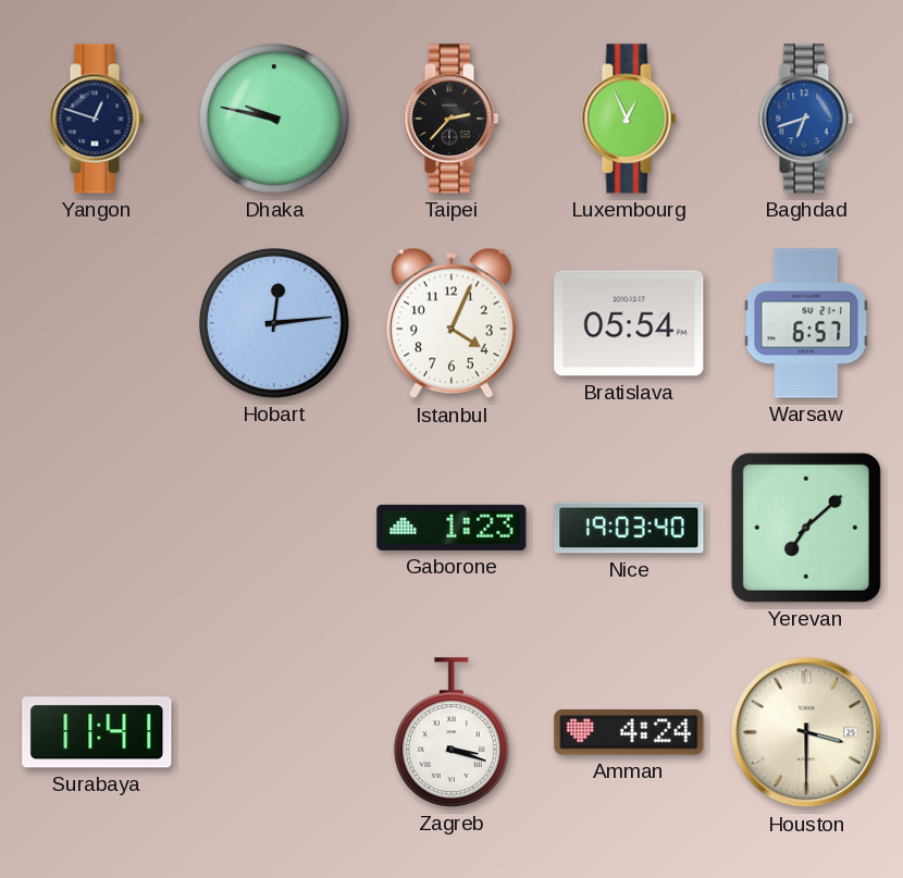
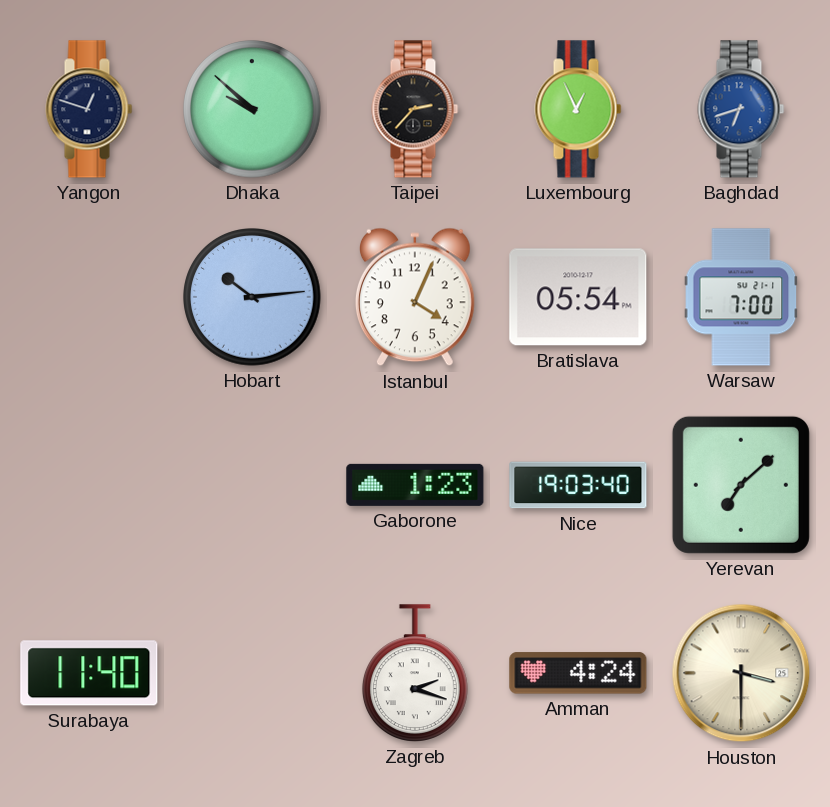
Dhaka: 9:47 -> 9:52 (252, 109)
Hobart: 12:14 -> 10:14 (252, 297)
Warsaw: 6:57 -> 7:00 (741, 297)
Surabaya: 11:41 -> 11:40 (89, 673)
Zagreb: 3:18 -> 2:18 (415, 673)
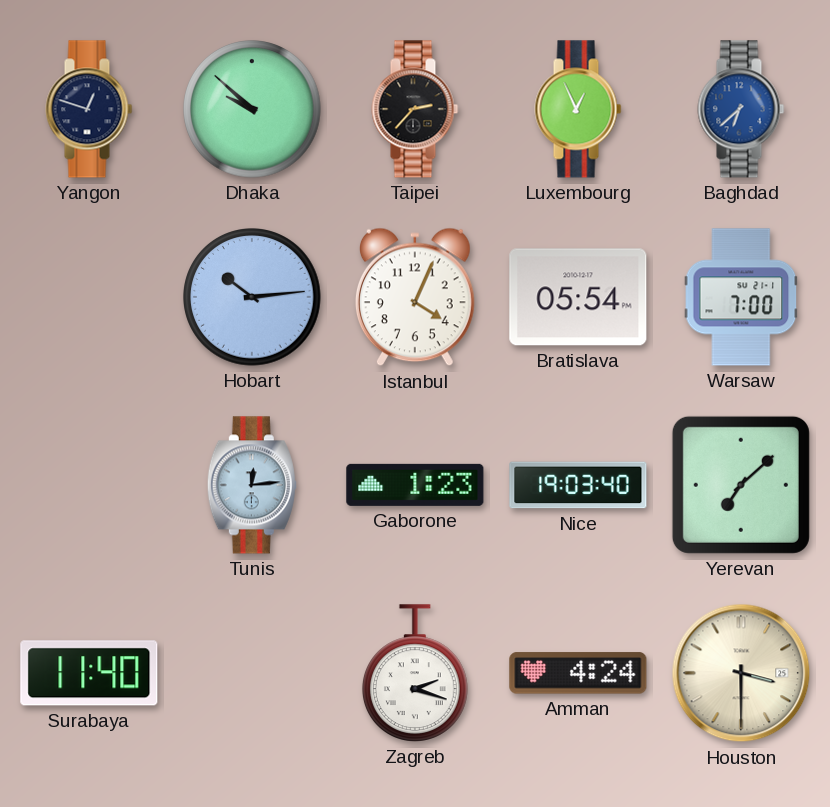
Baghdad: 6:42 -> 6:38 (741, 109)
Tunis: none -> 12:14 (252, 485)
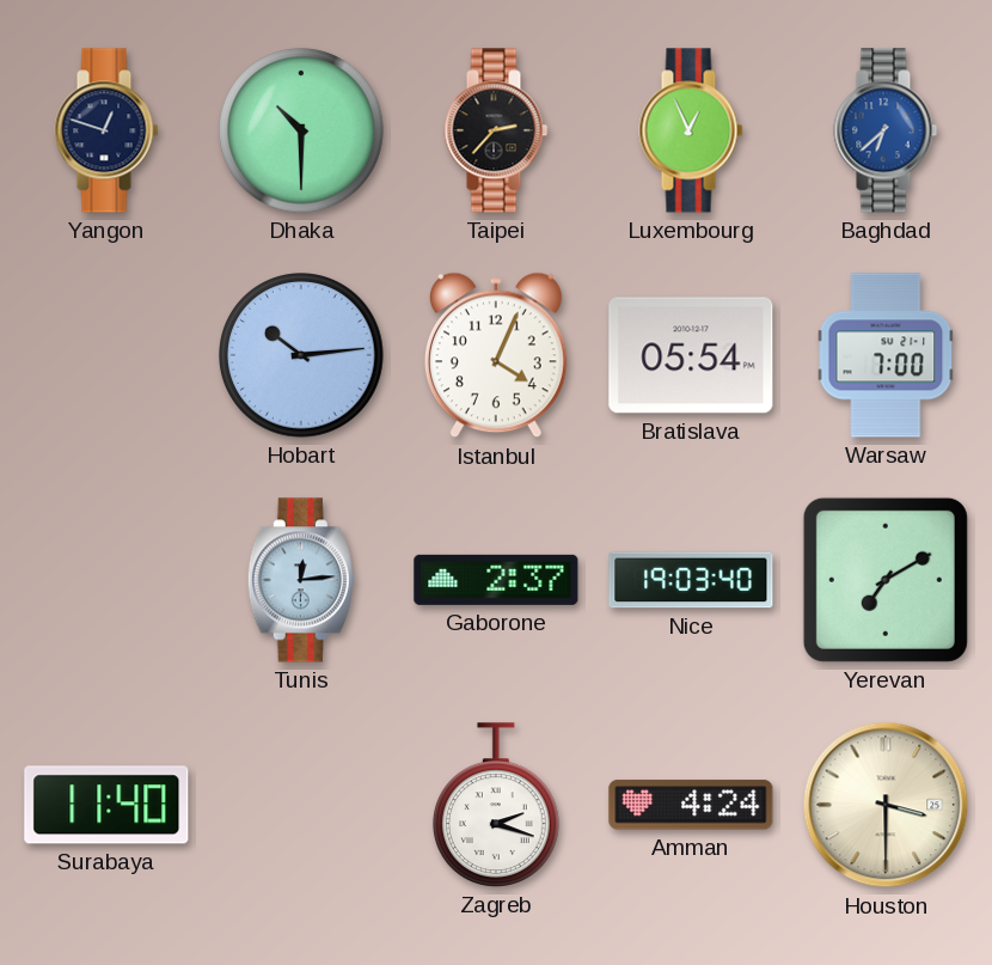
Dhaka: 9:52 -> 10:30 (301, 130)
Gaborone: 1:23 -> 2:37 (496, 580)
Yerevan: 7:08 -> 7:10 (886, 580)
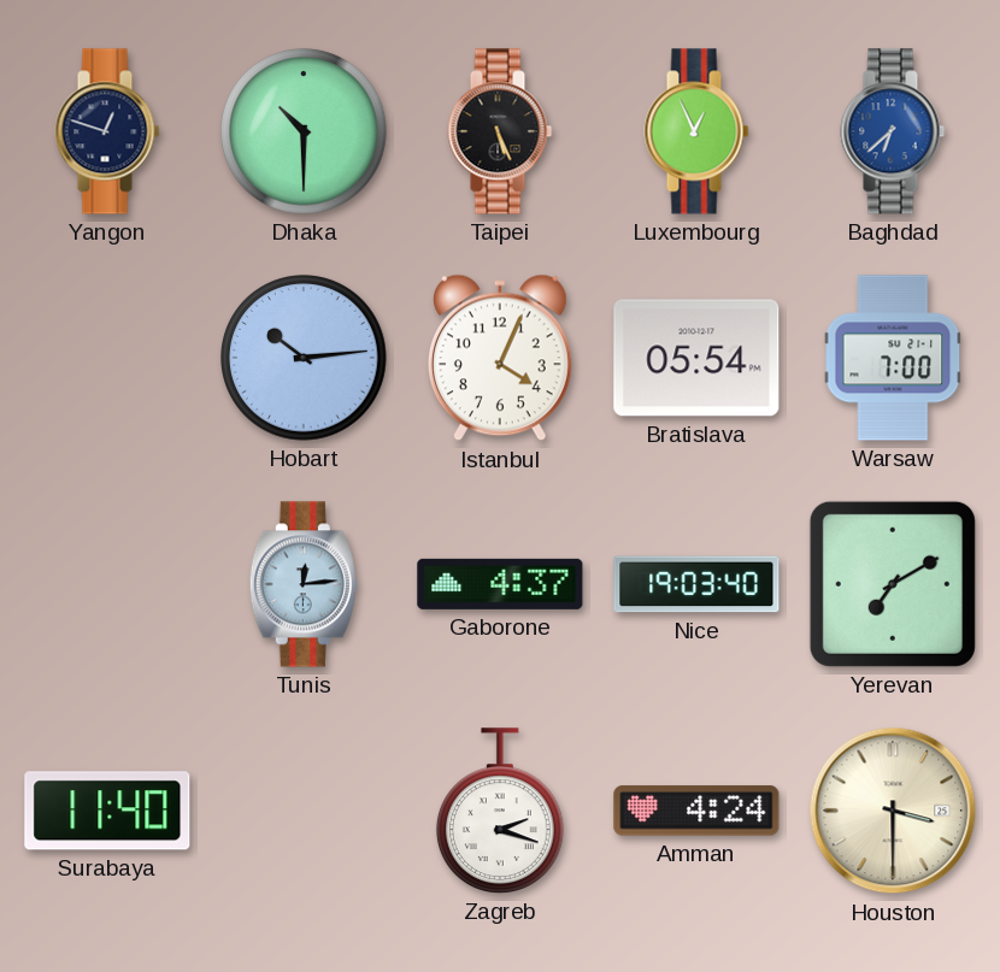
Taipei: 2:37 -> 5:26 (500, 131)
Gaborone: 2:37 -> 4:37 (500, 584)
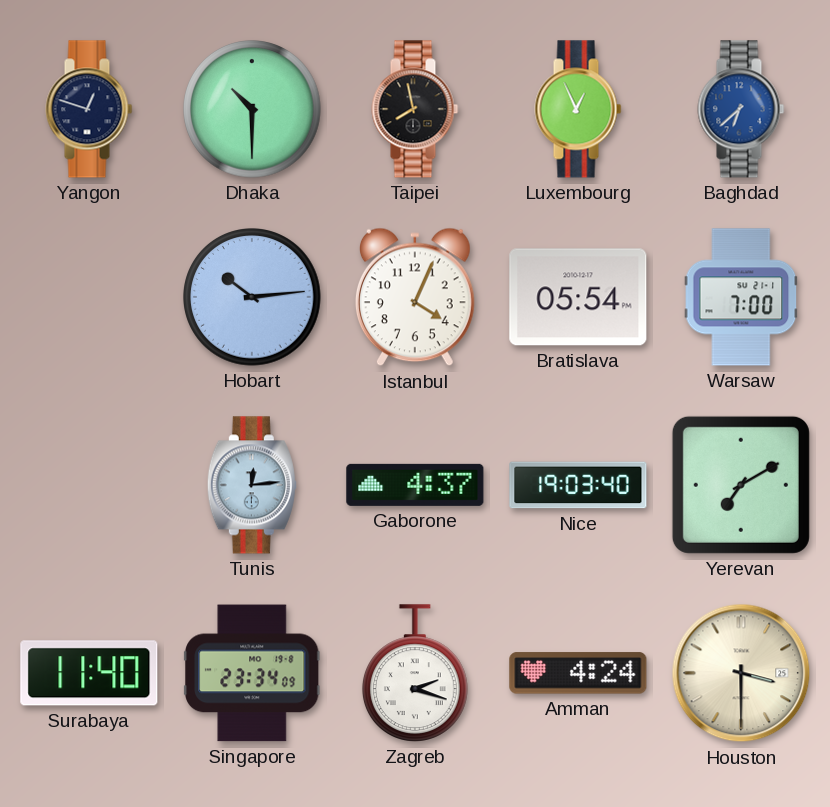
Taipei: 5:26 -> 7:58 (415, 109)
Singapore: none -> 23:34 (253, 673)
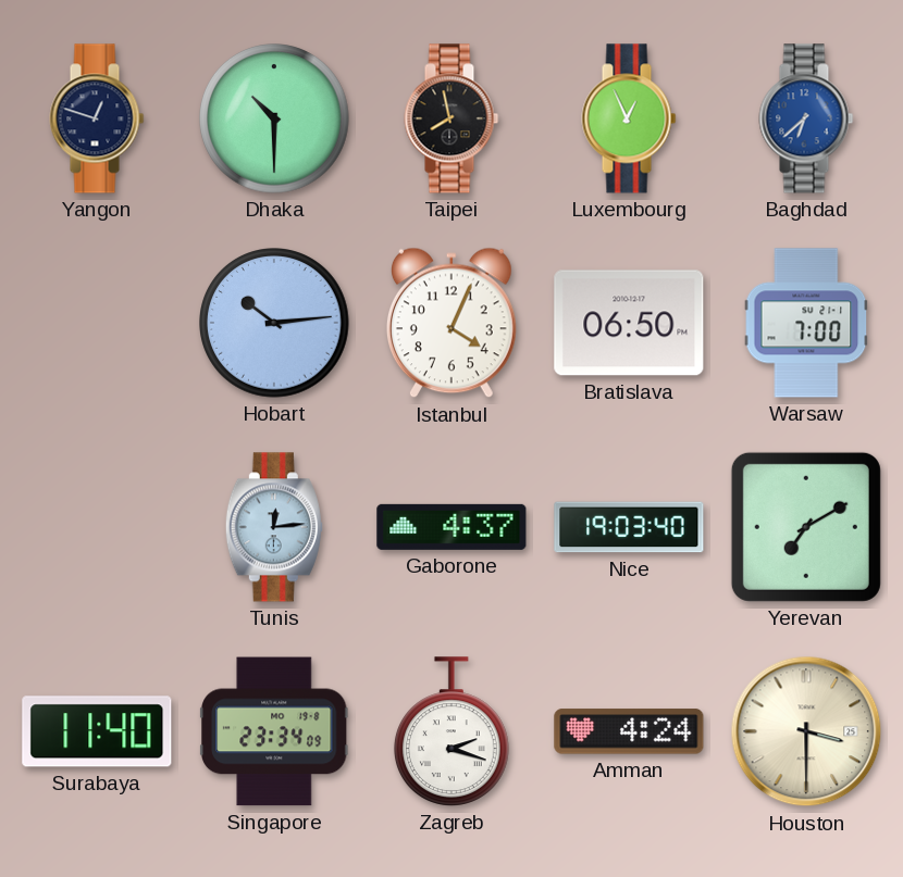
Bratislava: 05:54 -> 06:50 (629, 323)
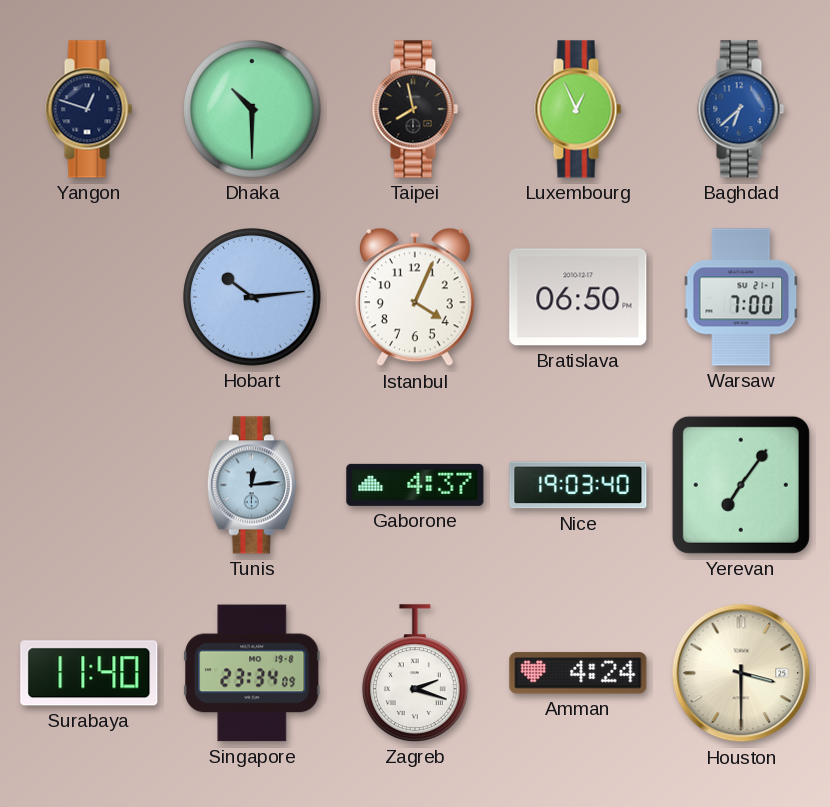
Yerevan: 7:10 -> 7:06 (741, 485)
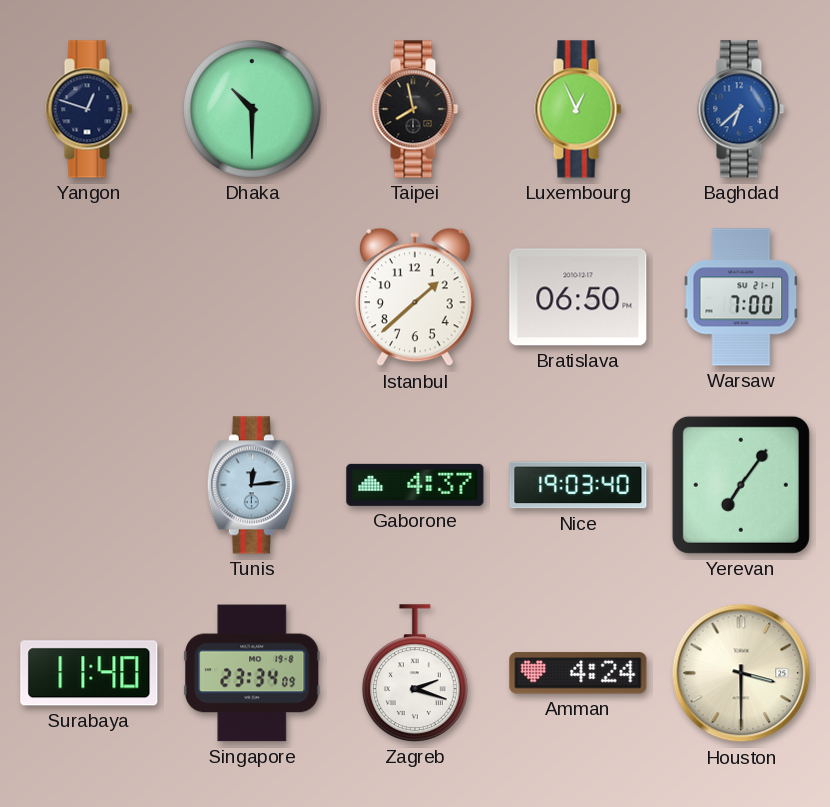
Hobart: 10:14 -> none (252, 297)
Istanbul: 4:04 -> 1:38 (415, 297)
